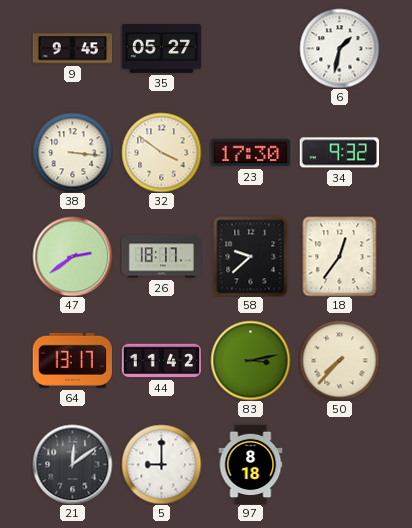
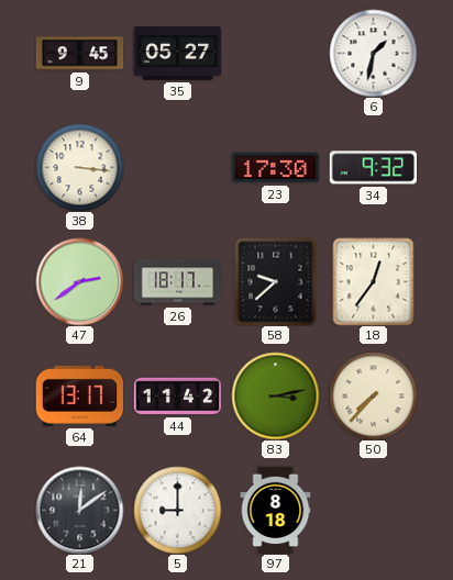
32: 3:51 -> none (161, 152)
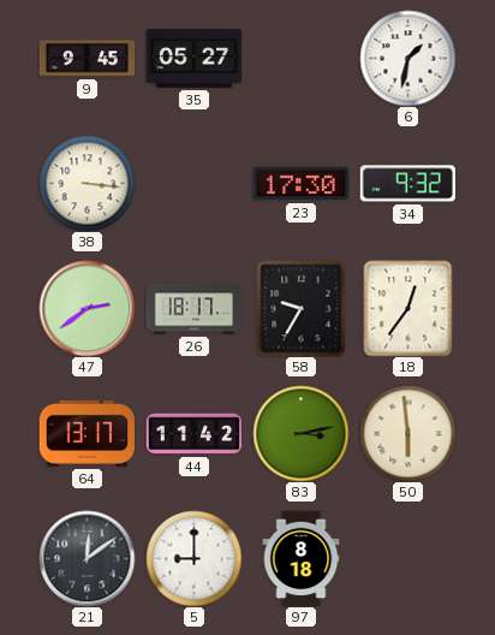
58: 9:38 -> 9:35 (302, 308)
50: 7:37 -> 5:59 (407, 433)
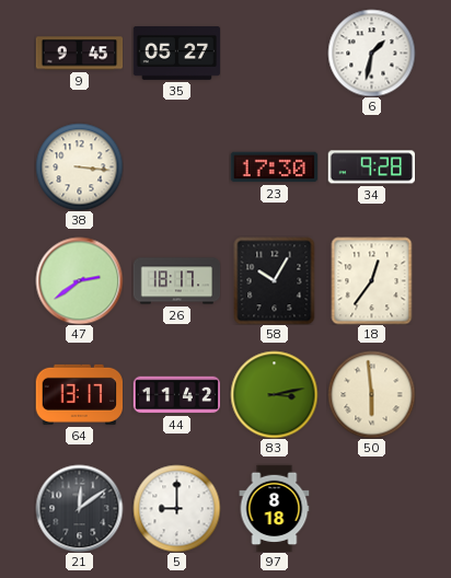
34: 9:32 -> 9:28 (371, 167)
58: 9:35 -> 10:05 (275, 280)
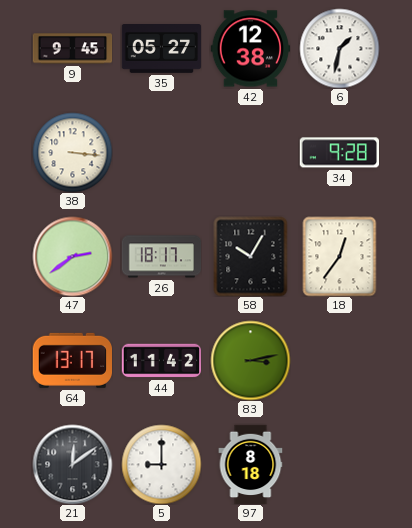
42: none -> 12:38 (250, 49)
23: 17:30 -> none (274, 167)
50: 5:59 -> none (371, 394)
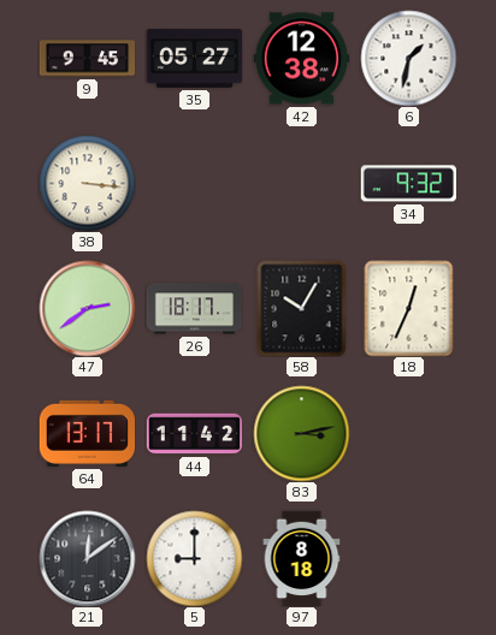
34: 9:28 -> 9:32 (408, 184)
18: 12:36 -> 12:34 (409, 308)
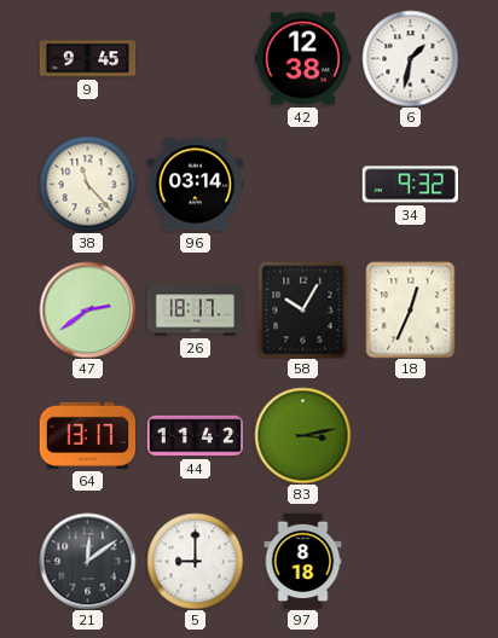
35: 05:27 -> none (194, 59)
38: 3:16 -> 11:23 (87, 184)
96: none -> 03:14 (195, 185)
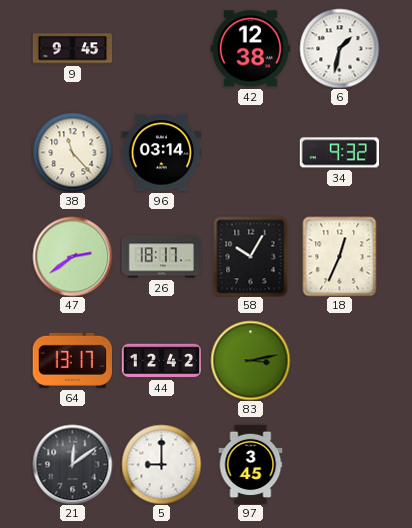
44: 11:42 -> 12:42 (161, 361)
97: 8:18 -> 3:45 (251, 464)
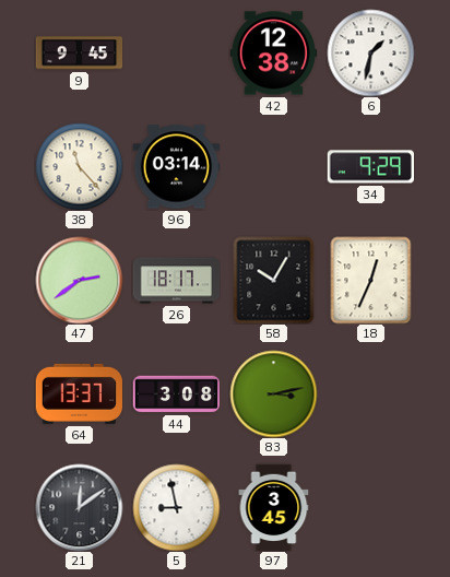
34: 9:32 -> 9:29 (370, 167)
64: 13:17 -> 13:37 (79, 393)
44: 12:42 -> 3:08 (176, 395)
5: 9:00 -> 8:58 (176, 507)
